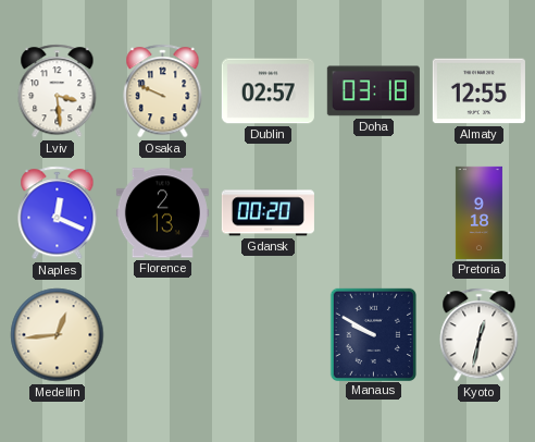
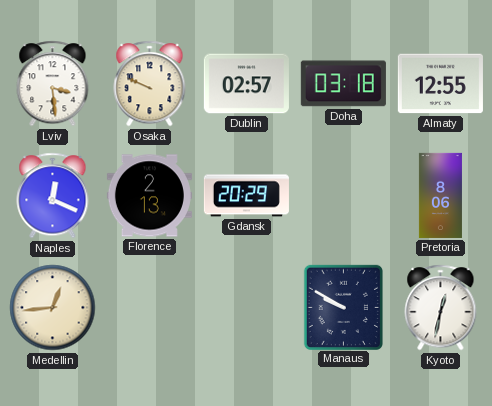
Gdansk: 00:20 -> 20:29 (246, 196)
Pretoria: 9:18 -> 8:06 (440, 195)
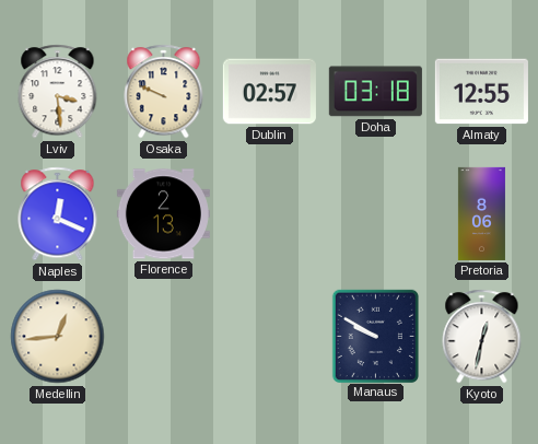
Gdansk: 20:29 -> none (246, 196)
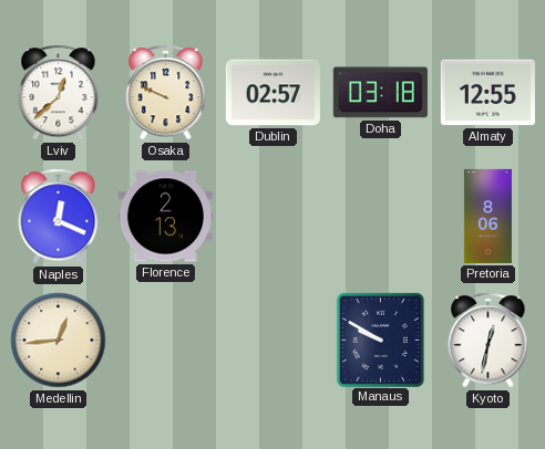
Lviv: 3:29 -> 12:38 (59, 93)
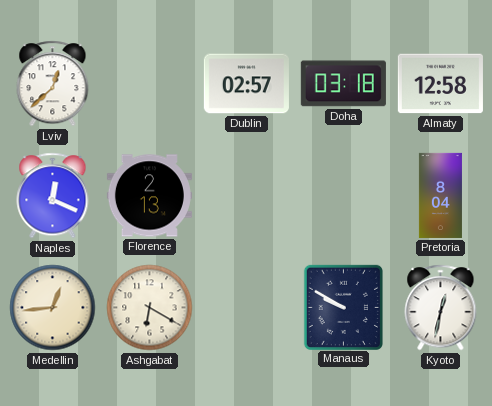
Osaka: 9:49 -> none (166, 93)
Almaty: 12:55 -> 12:58 (440, 84)
Pretoria: 8:06 -> 8:04 (440, 195)
Ashgabat: none -> 6:20 (150, 308)
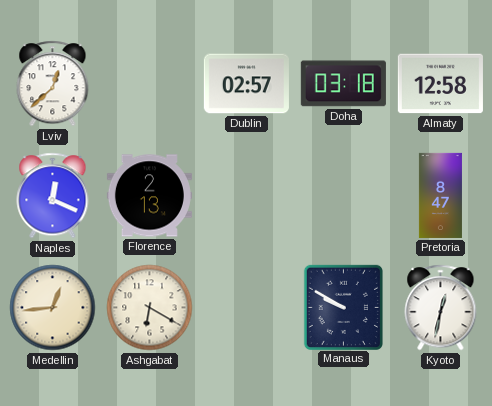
Pretoria: 8:04 -> 8:47 (440, 195)
